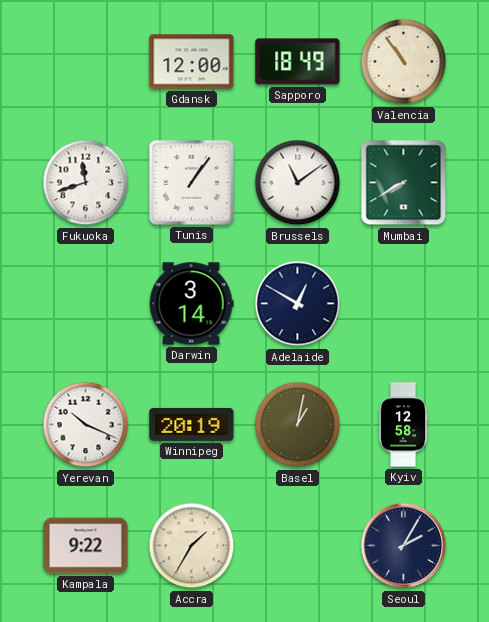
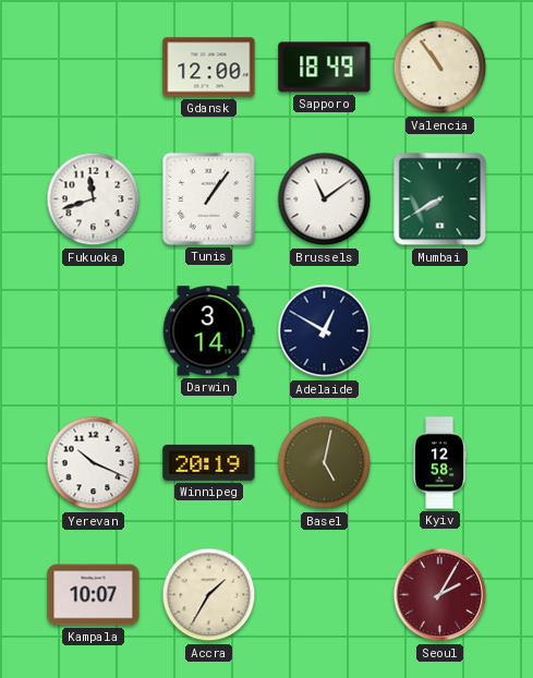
Basel: 1:02 -> 5:02 (325, 463)
Kampala: 9:22 -> 10:07 (94, 595)
Seoul dial: navy -> burgundy (440, 595)
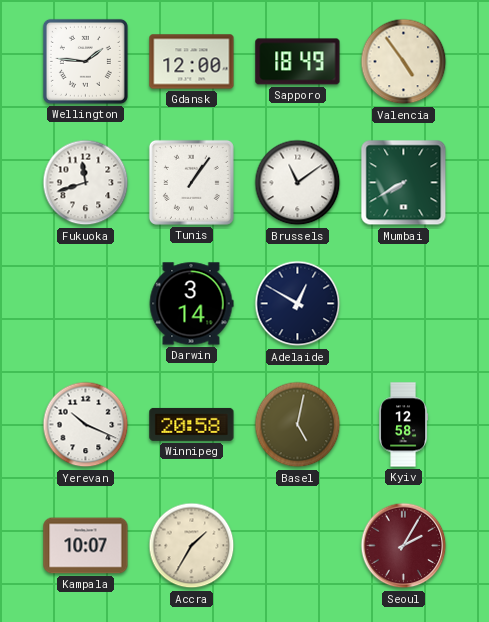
Wellington: none -> 1:46 (85, 61)
Valencia: 10:54 -> 4:54 (404, 62)
Winnipeg: 20:19 -> 20:58 (192, 424)
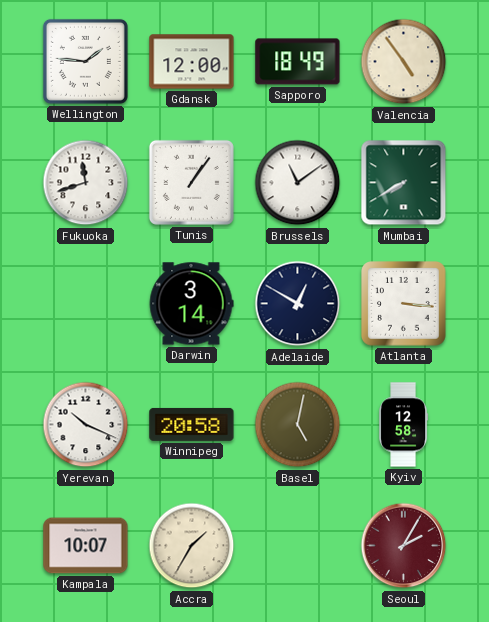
Atlanta: none -> 3:16 (404, 304)
